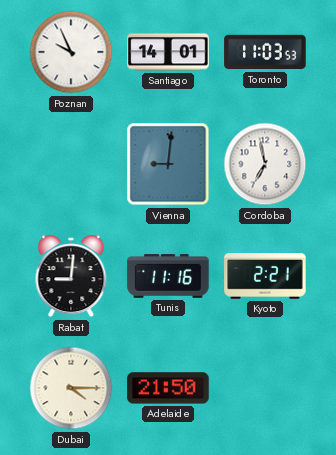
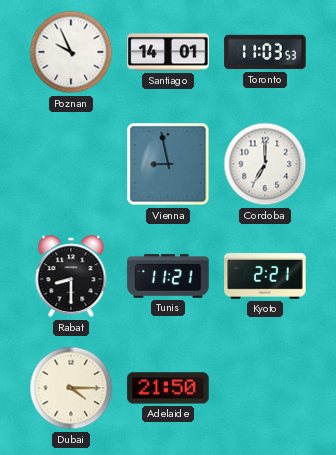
Vienna: 9:01 -> 8:58 (168, 164)
Cordoba: 6:58 -> 7:00 (265, 164)
Rabat: 9:01 -> 8:30 (71, 276)
Tunis: 11:16 -> 11:21 (168, 276)
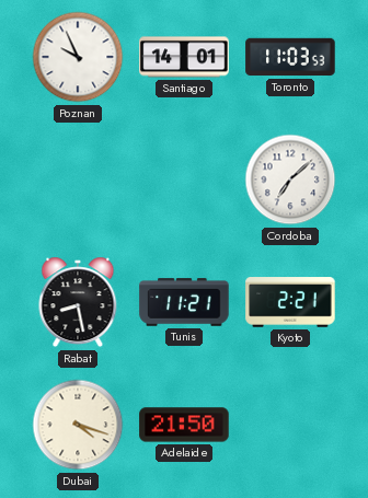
Vienna: 8:58 -> none (168, 164)
Cordoba: 7:00 -> 7:08 (290, 179)
Rabat: 8:30 -> 8:28 (78, 302)
Dubai: 4:15 -> 4:18 (78, 425)
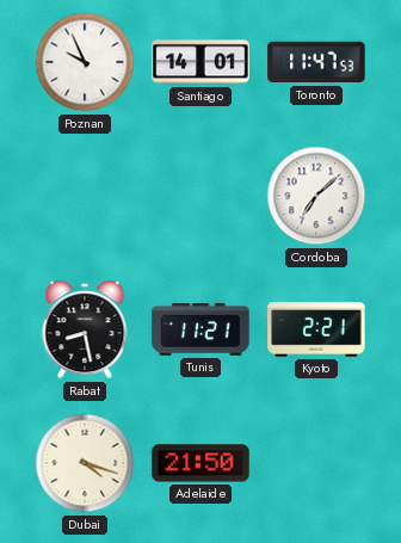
Toronto: 11:03 -> 11:47 (316, 62)
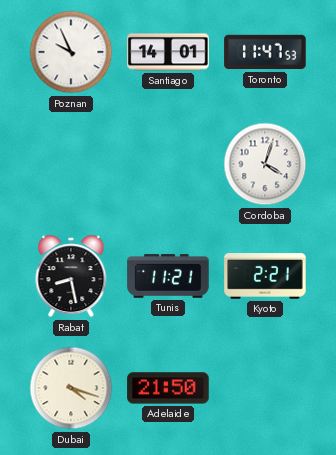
Cordoba: 7:08 -> 4:03 (265, 164)
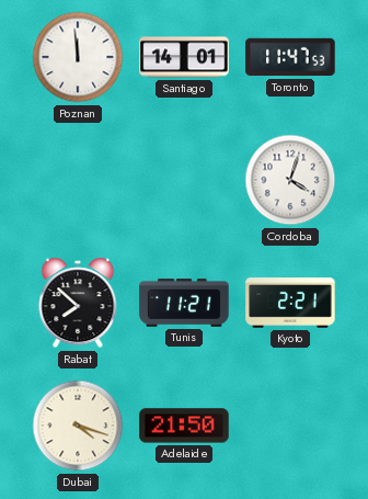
Poznan: 9:56 -> 11:59 (78, 57)
Rabat: 8:28 -> 7:52 (78, 303)
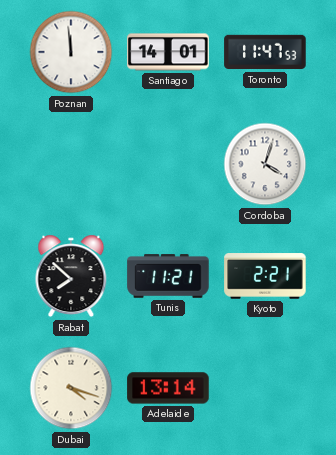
Adelaide: 21:50 -> 13:14 (168, 388)
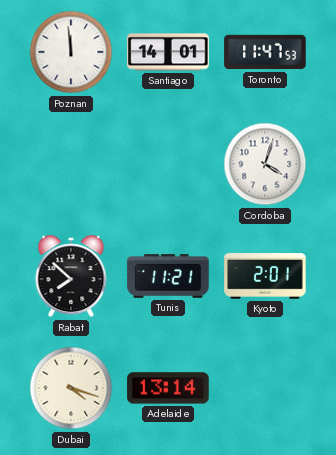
Kyoto: 2:21 -> 2:01 (265, 276)
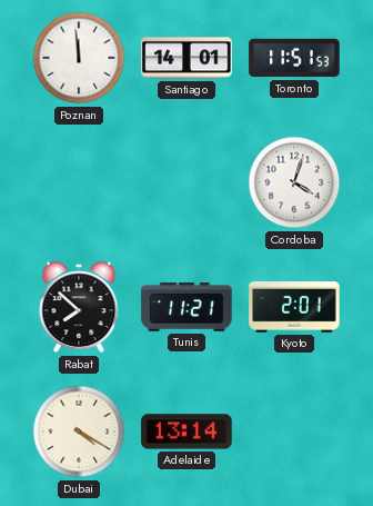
Toronto: 11:47 -> 11:51 (294, 58)
Dubai: 4:18 -> 4:20 (79, 431)
